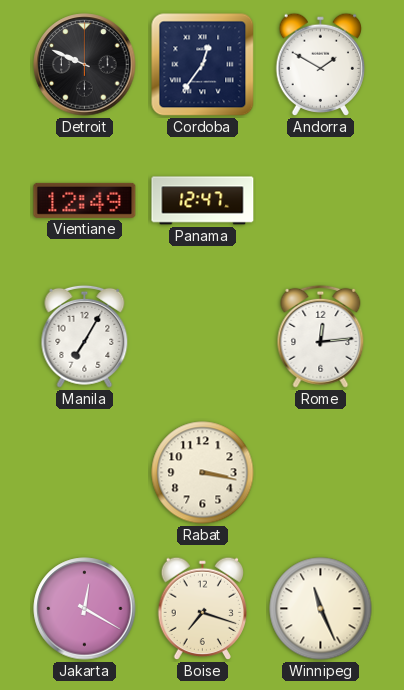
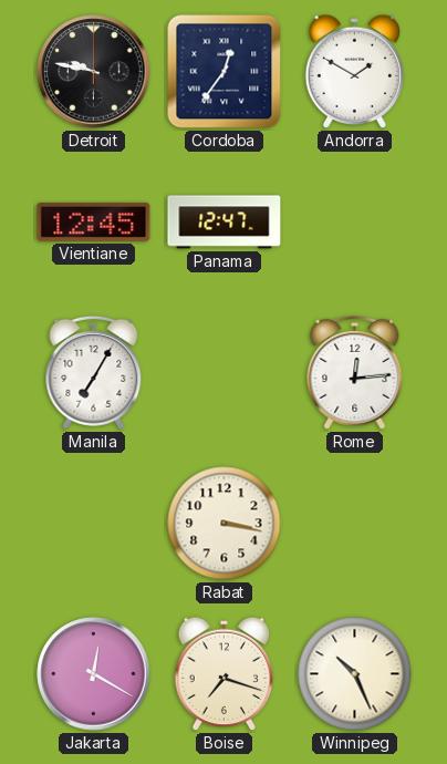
Detroit: 9:49 -> 9:47 (94, 72)
Vientiane: 12:49 -> 12:45 (94, 221)
Winnipeg: 11:26 -> 10:26 (355, 674)
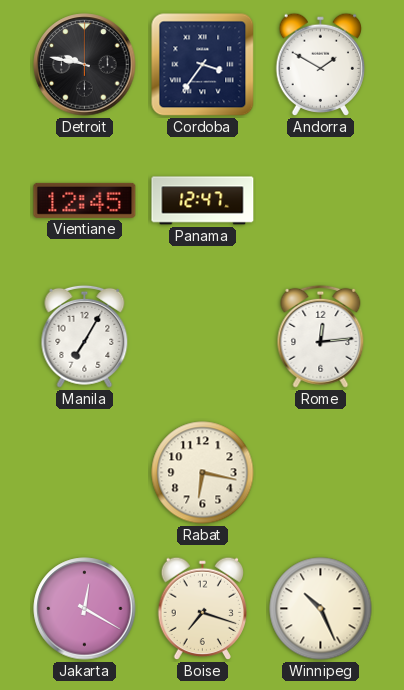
Cordoba: 12:36 -> 3:36 (203, 65)
Rabat: 3:17 -> 6:17 (203, 473)
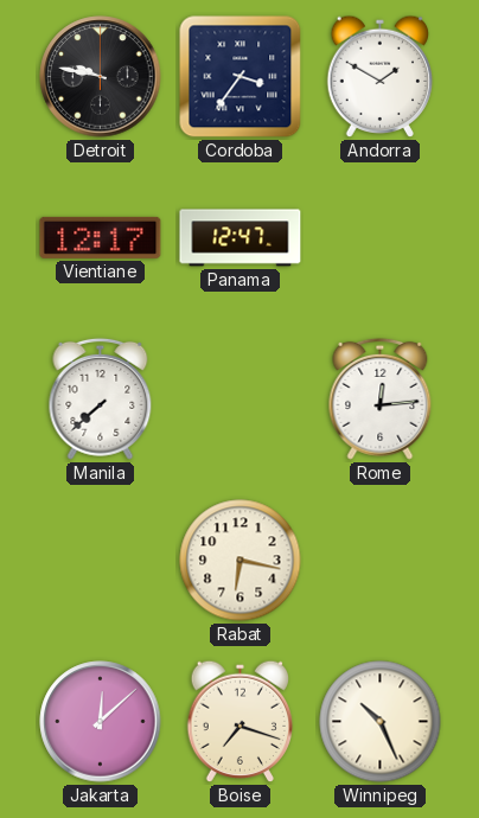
Vientiane: 12:45 -> 12:17 (101, 237)
Manila: 7:05 -> 7:38 (101, 398)
Jakarta: 12:20 -> 12:08 (101, 722)
